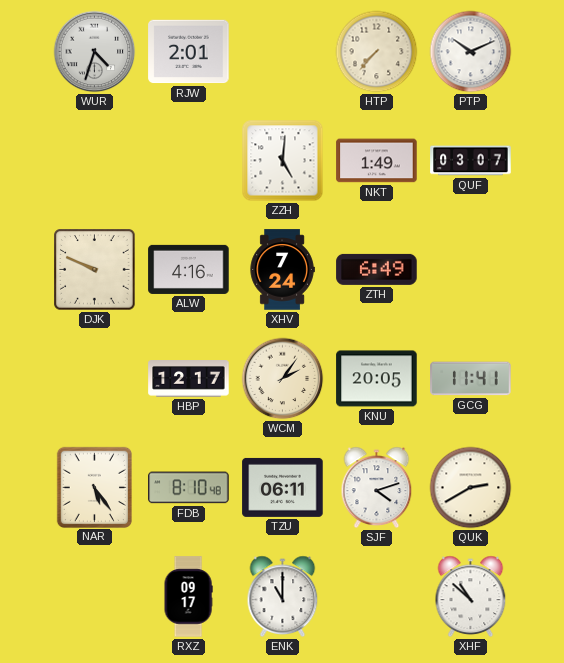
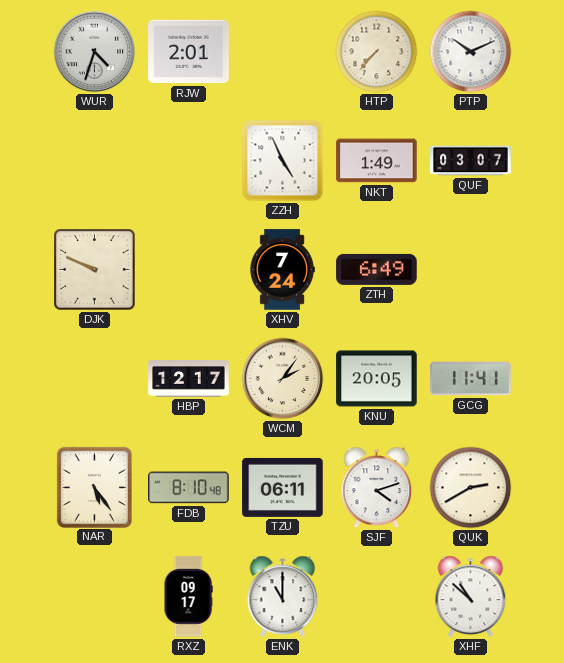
ZZH: 5:01 -> 4:56 (283, 161)
ALW: 4:16 -> none (189, 269)
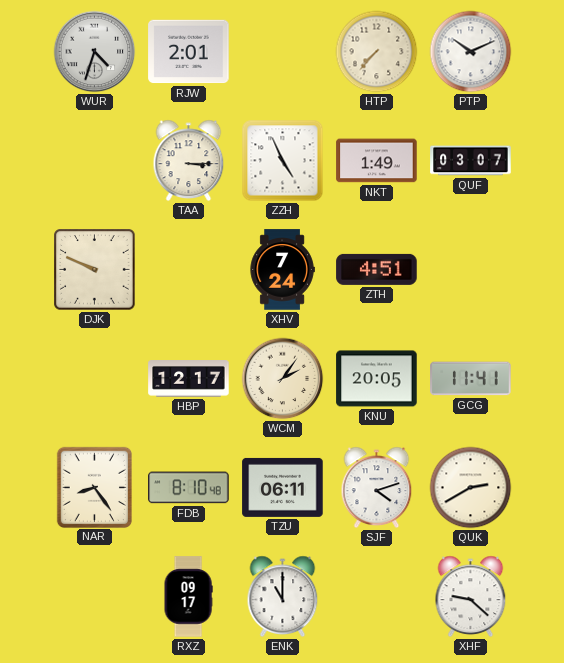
TAA: none -> 3:15 (189, 161)
ZTH: 6:49 -> 4:51 (377, 269)
NAR: 5:24 -> 8:24 (94, 487)
XHF: 10:52 -> 9:22 (471, 597)
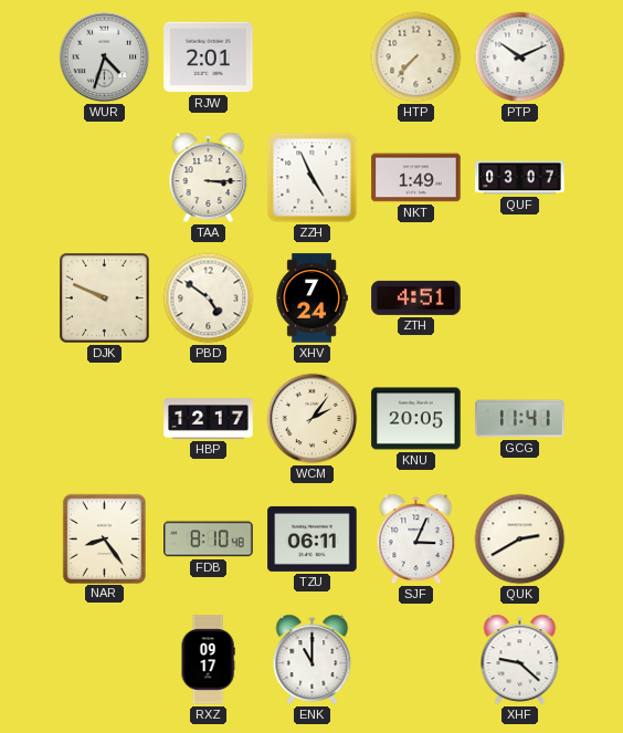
PBD: none -> 4:51 (209, 299)
SJF: 4:12 -> 3:04 (416, 540)
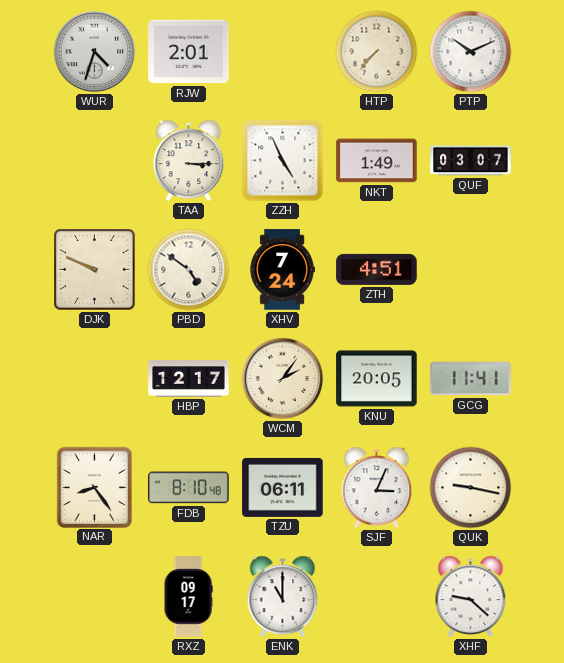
QUK: 2:40 -> 9:17 (471, 488)
